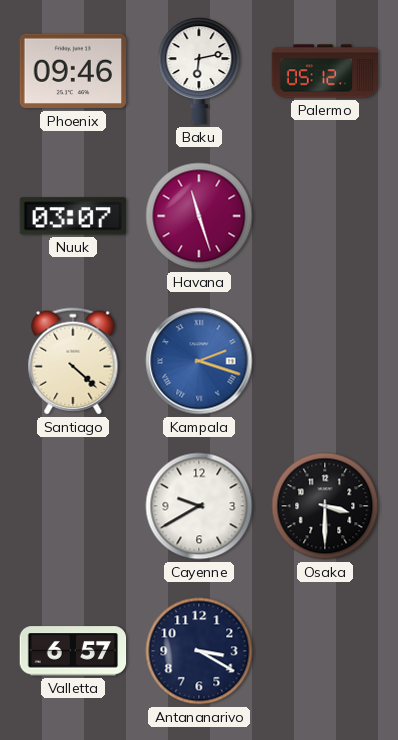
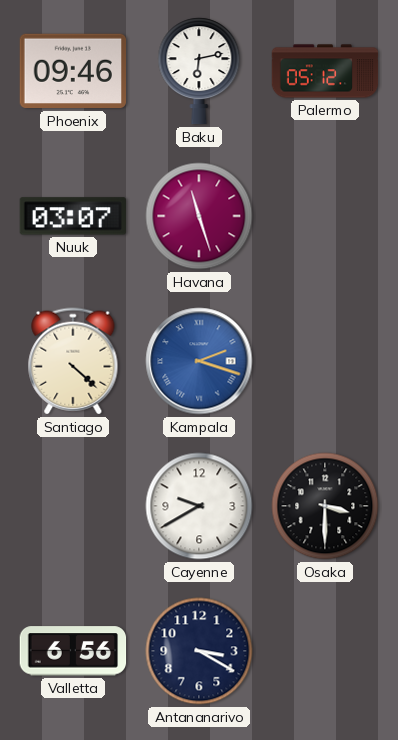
Valletta: 6:57 -> 6:56 (73, 651)
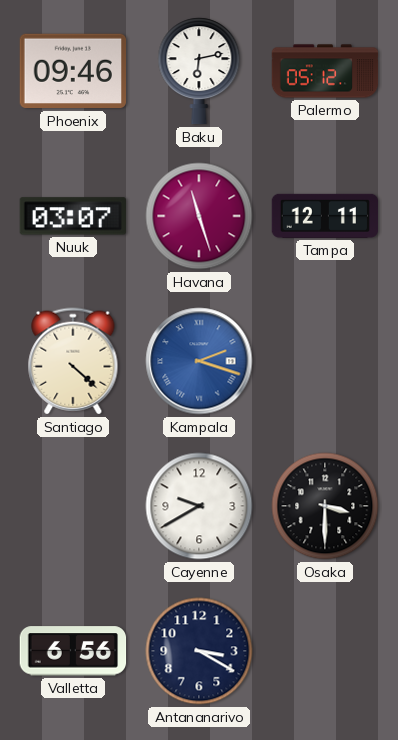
Tampa: none -> 12:11 (325, 216)
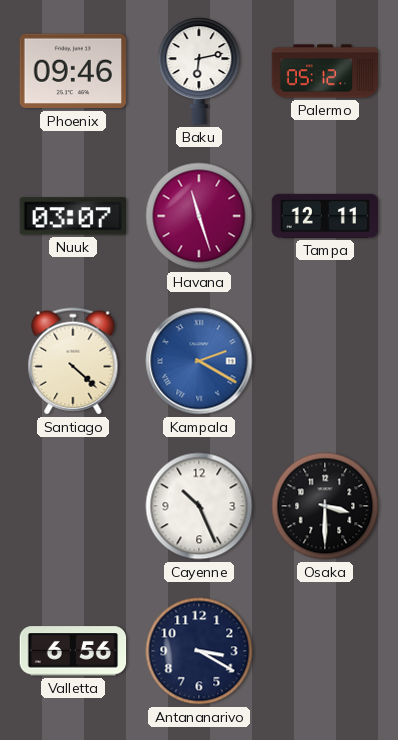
Kampala: 2:18 -> 2:20 (199, 361)
Cayenne: 9:40 -> 10:26 (199, 506)
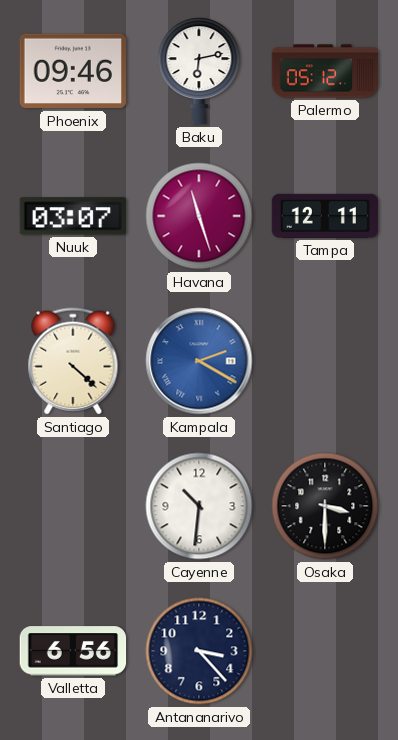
Cayenne: 10:26 -> 10:31 (199, 506)
Antananarivo: 3:20 -> 3:23 (199, 651)
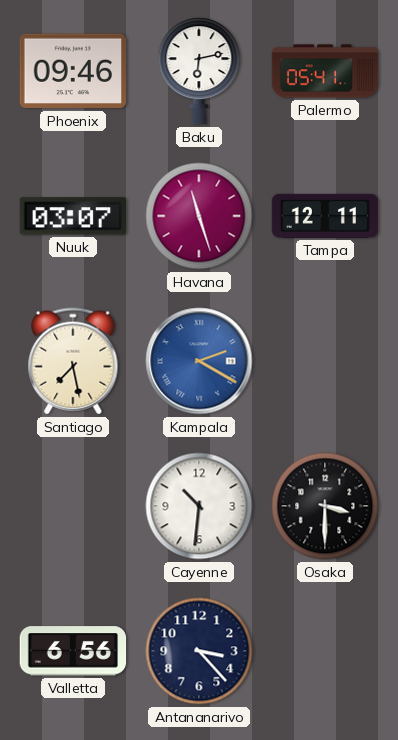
Palermo: 05:12 -> 05:41 (325, 71)
Santiago: 4:22 -> 7:28 (73, 361)
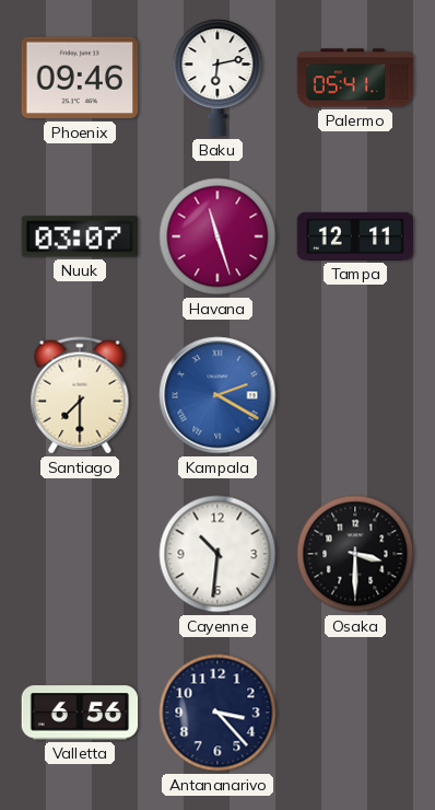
Santiago: 7:28 -> 7:30 (80, 395)
